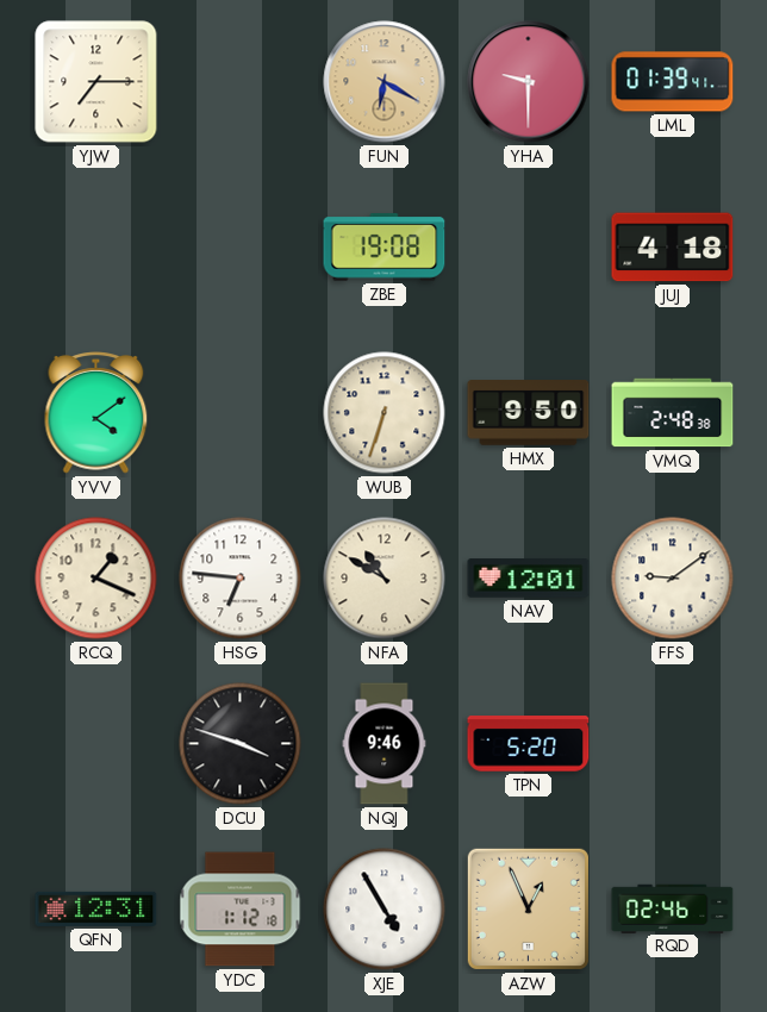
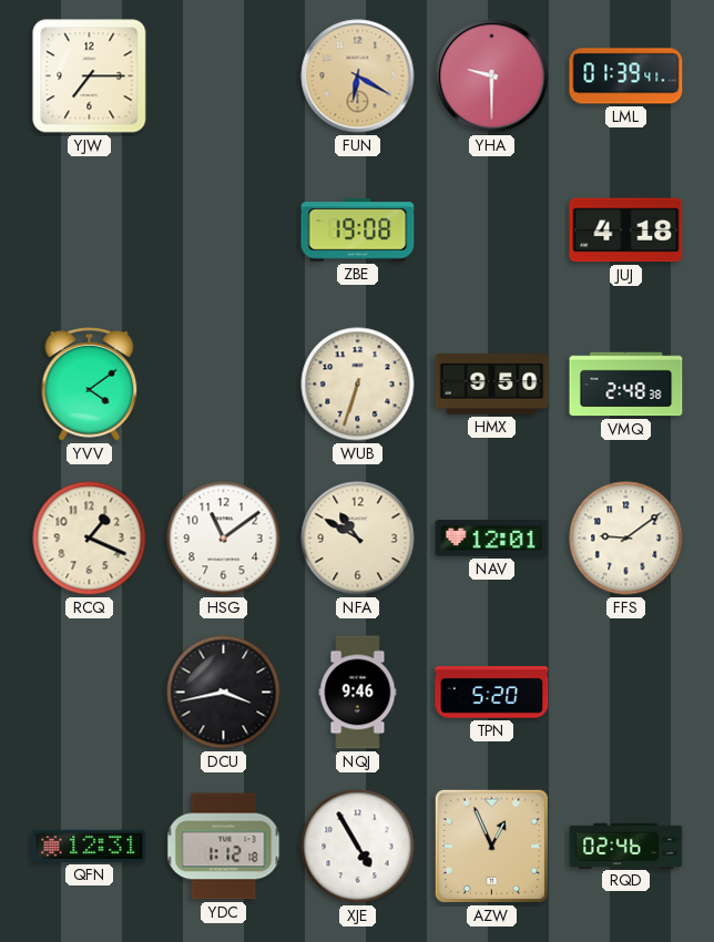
HSG: 6:46 -> 11:09 (224, 539)
DCU: 3:48 -> 3:43 (224, 693)
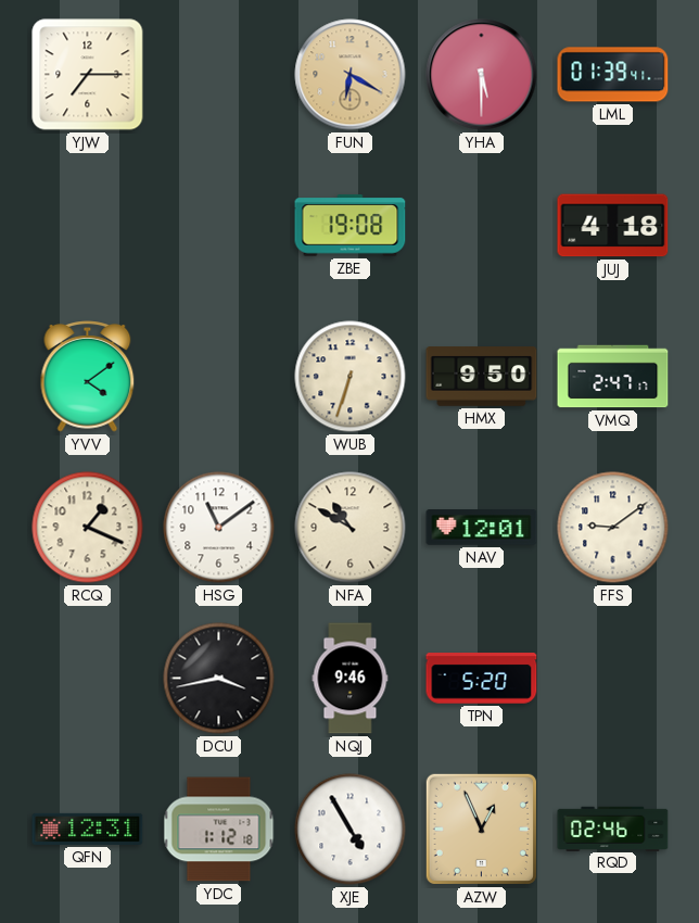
YHA: 9:30 -> 5:30 (482, 75)
VMQ: 2:48 -> 2:47 (613, 377)
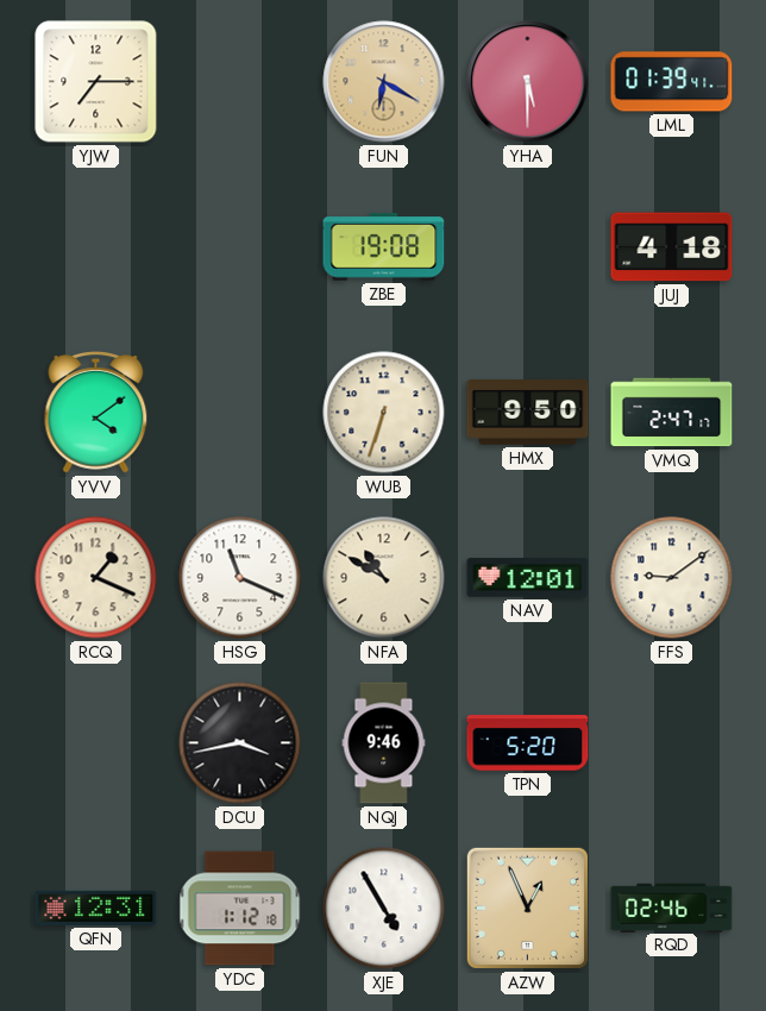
HSG: 11:09 -> 11:19 (240, 578)
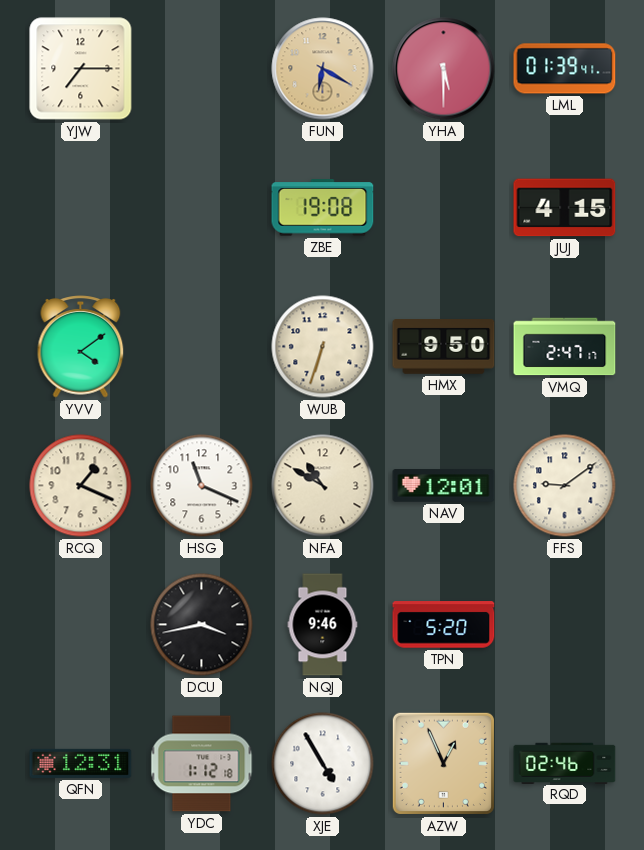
JUJ: 4:18 -> 4:15 (565, 208)
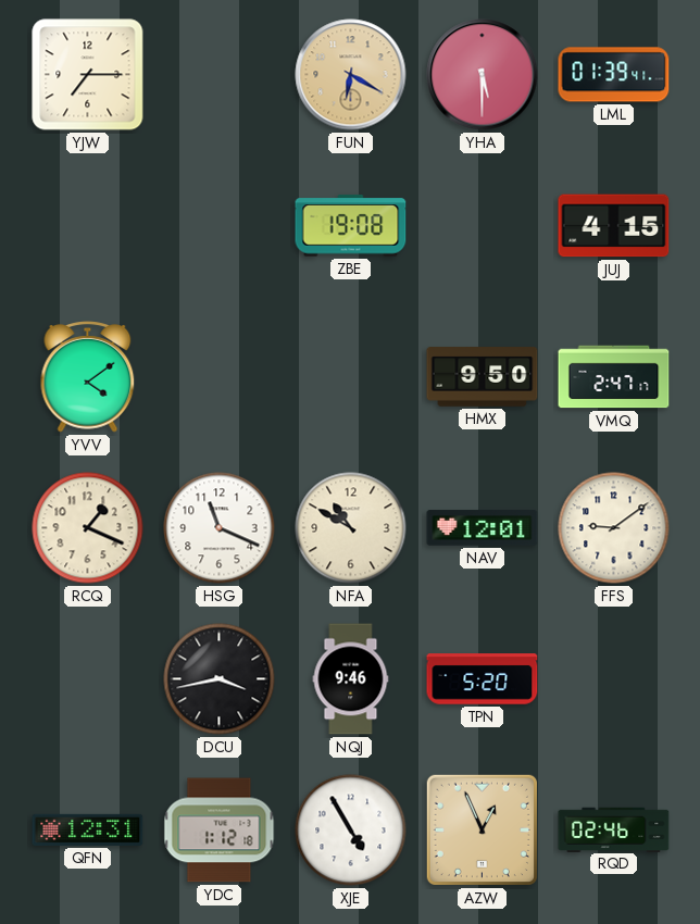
WUB: 6:33 -> none (323, 347)
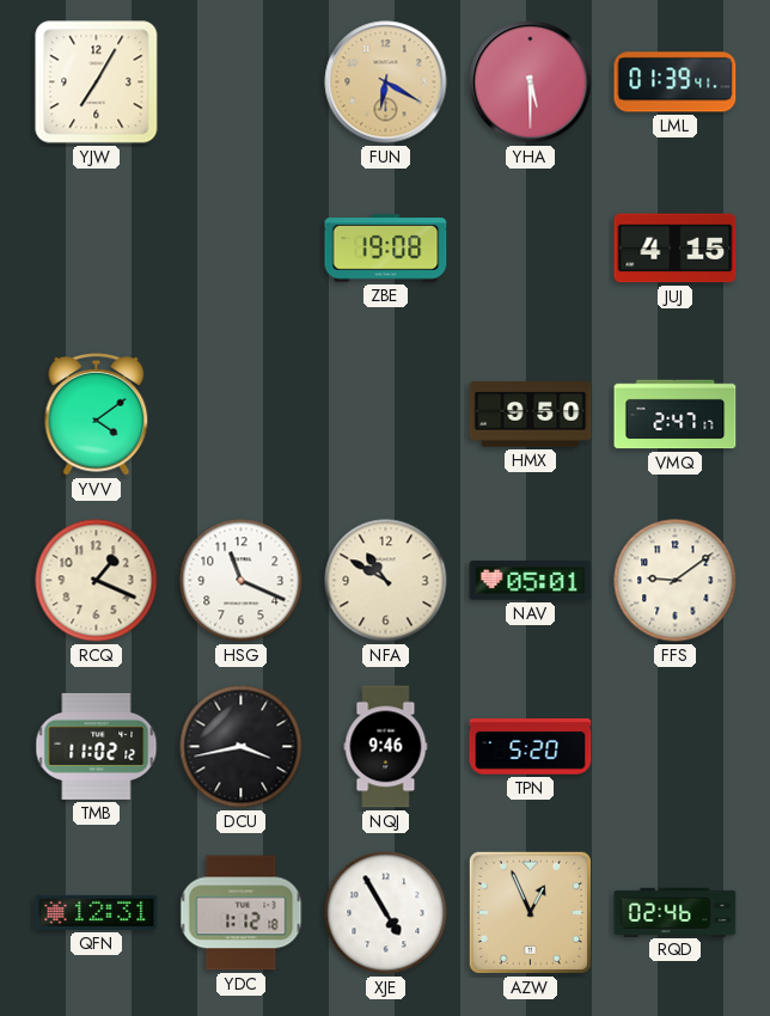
YJW: 7:15 -> 7:05 (97, 82)
NAV: 12:01 -> 05:01 (531, 581)
TMB: none -> 11:02 (97, 746)
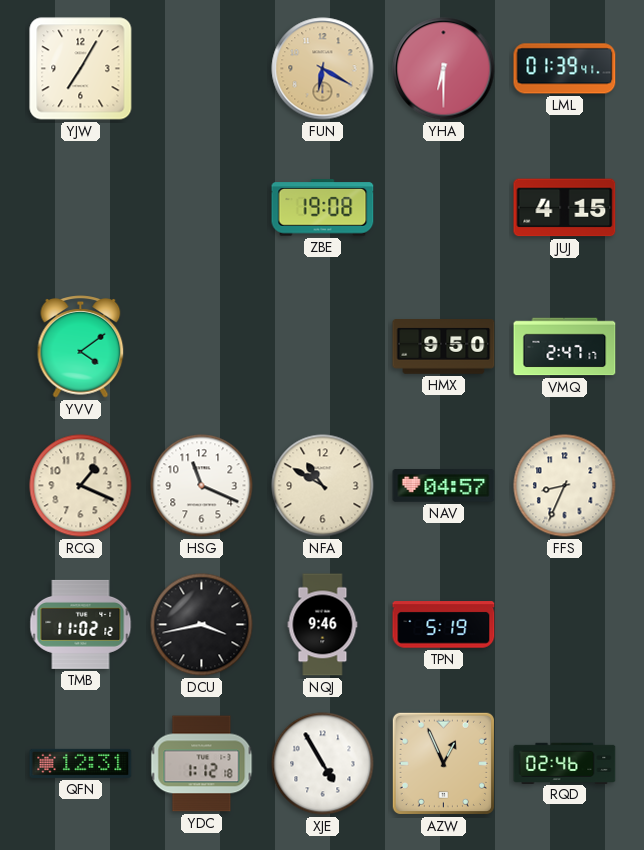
YHA: 5:30 -> 6:30 (444, 69)
NAV: 05:01 -> 04:57 (444, 486)
FFS: 9:09 -> 8:34 (565, 486)
TPN: 5:20 -> 5:19 (444, 625)
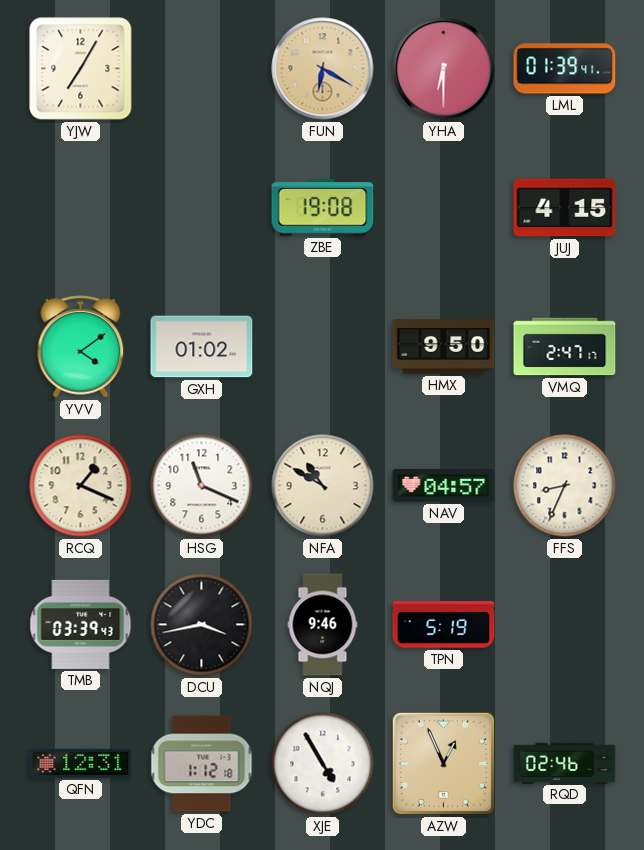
GXH: none -> 01:02 (202, 347)
TMB: 11:02 -> 03:39 (81, 624)
